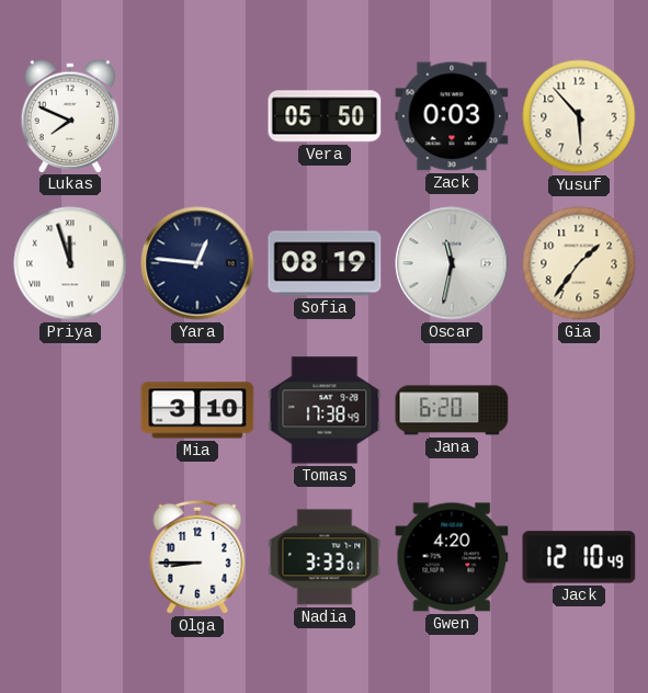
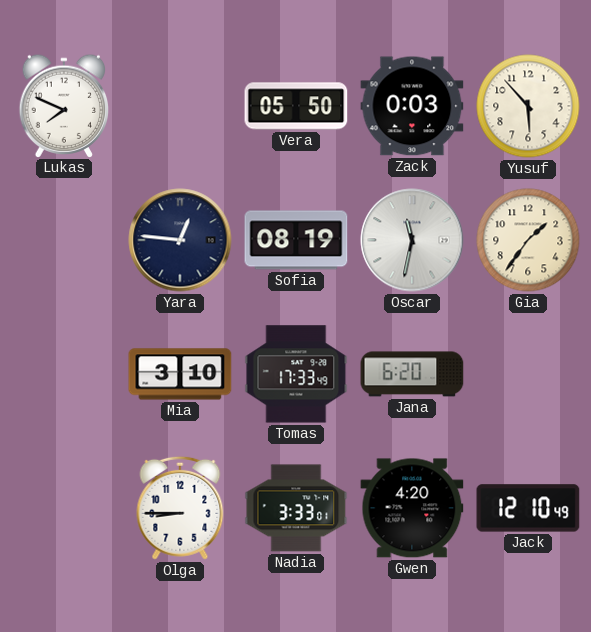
Priya: 11:57 -> none (70, 263)
Tomas: 17:38 -> 17:33 (296, 374)
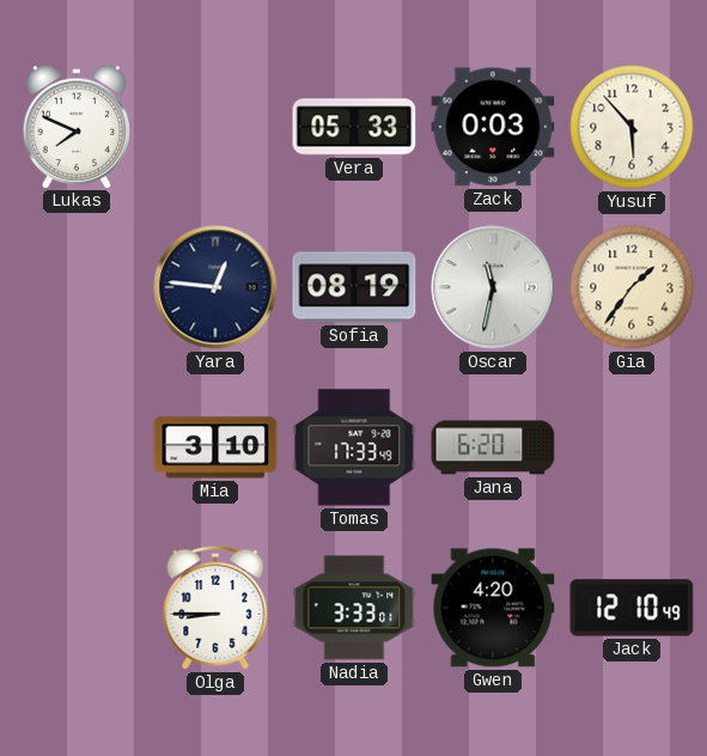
Vera: 05:50 -> 05:33 (354, 127)
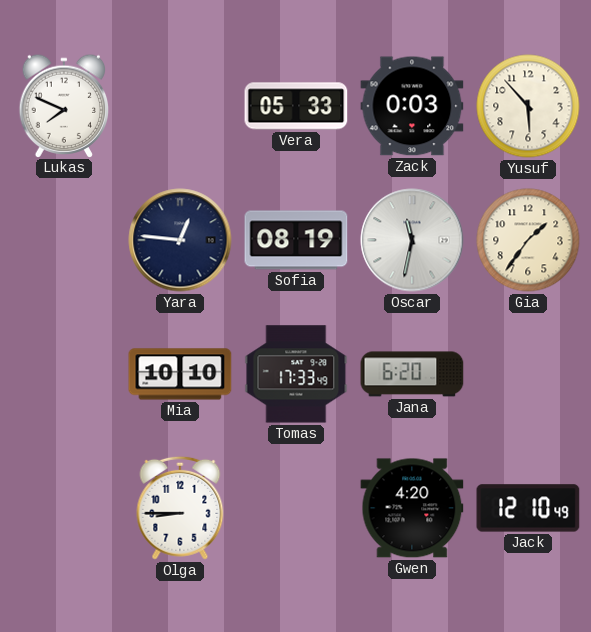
Mia: 3:10 -> 10:10 (180, 374)
Nadia: 3:33 -> none (354, 608)
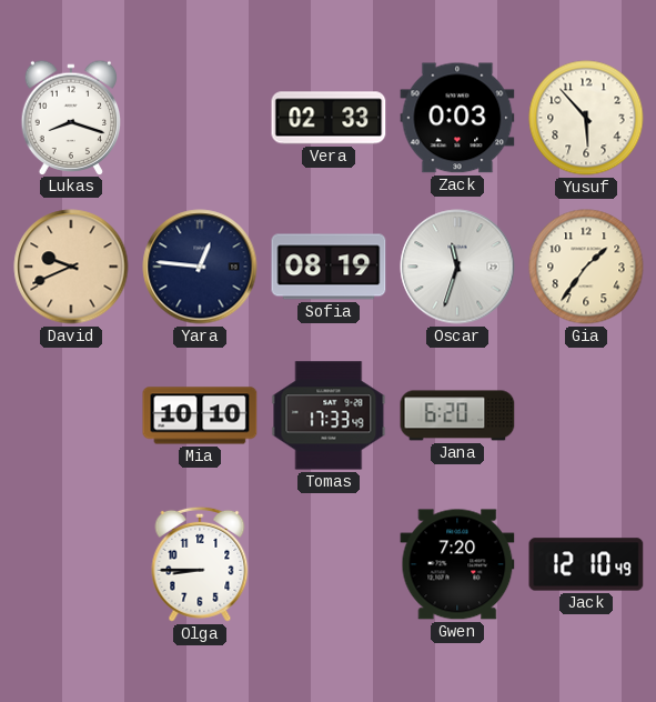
Lukas: 7:49 -> 8:18 (71, 117)
Vera: 05:33 -> 02:33 (329, 118)
David: none -> 9:41 (71, 267)
Oscar: 11:32 -> 11:33 (457, 267)
Gwen: 4:20 -> 7:20 (457, 564)
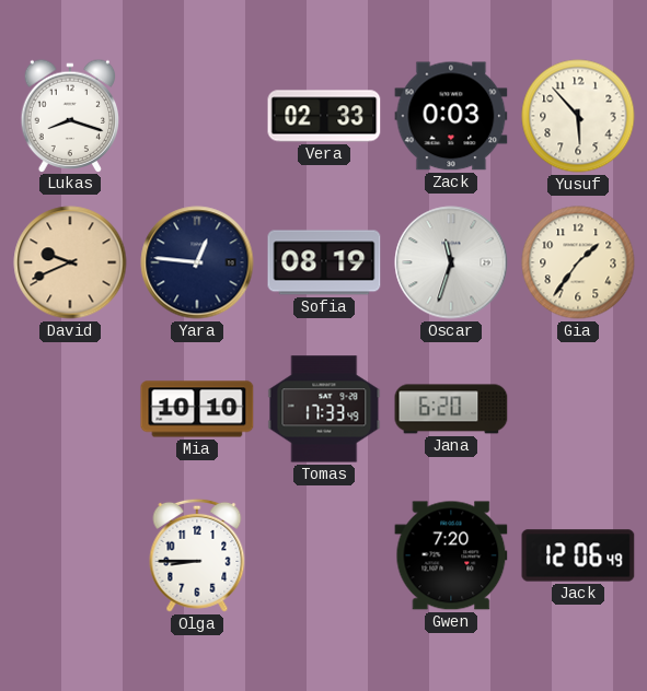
Jack: 12:10 -> 12:06 (578, 555)
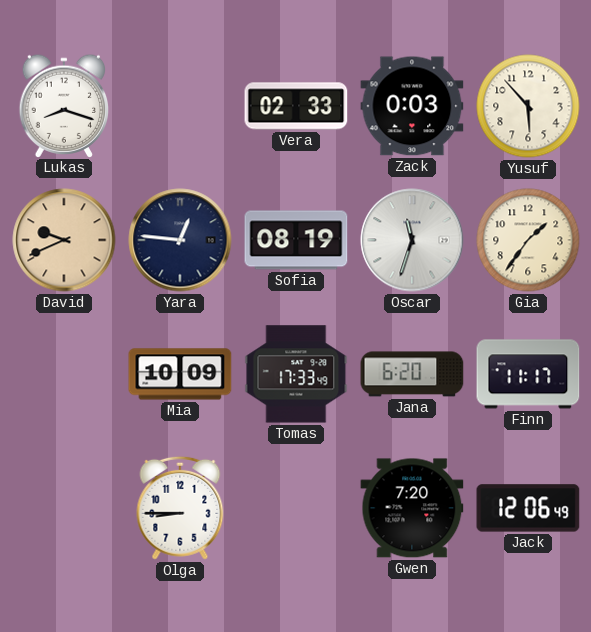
Mia: 10:10 -> 10:09 (180, 374)
Finn: none -> 11:17 (528, 374)
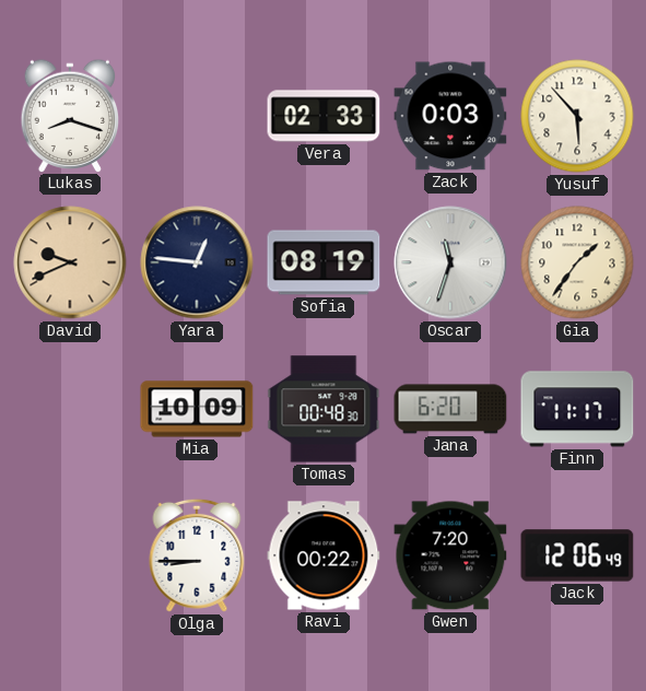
Tomas: 17:33 -> 00:48 (324, 409)
Ravi: none -> 00:22 (324, 555)
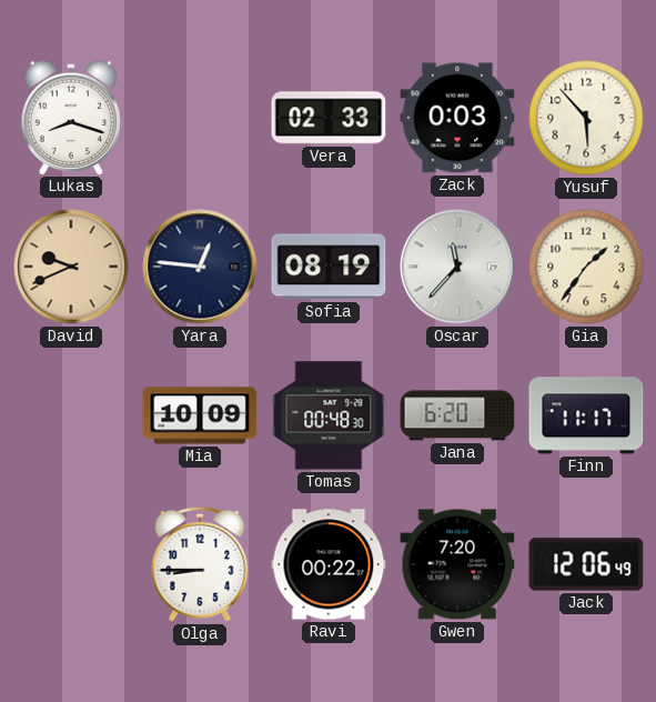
Oscar: 11:33 -> 11:37 (457, 267)
